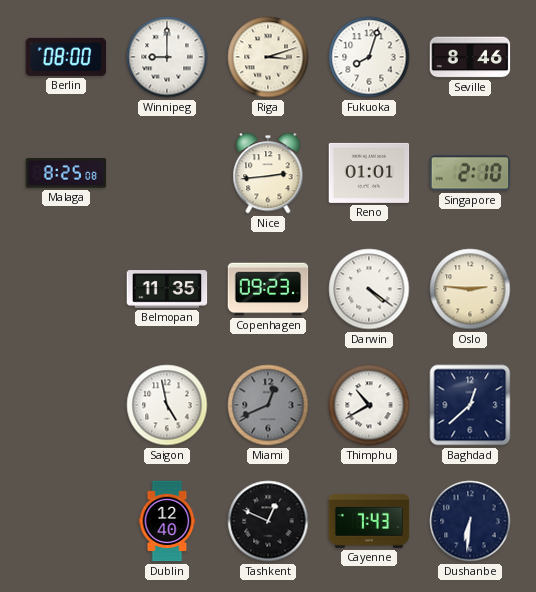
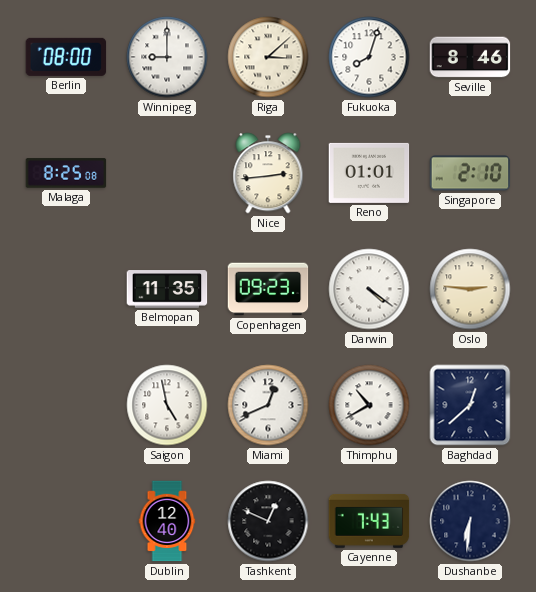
Riga: 3:12 -> 3:08 (268, 57)
Miami dial: grey -> white (268, 405)
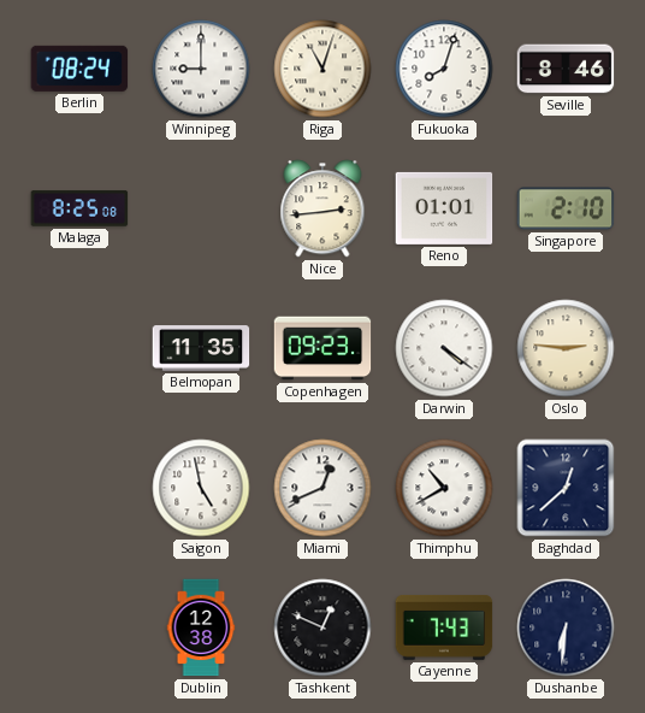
Berlin: 08:00 -> 08:24 (79, 69)
Riga: 3:08 -> 11:03 (322, 69)
Dublin: 12:40 -> 12:38 (201, 627)
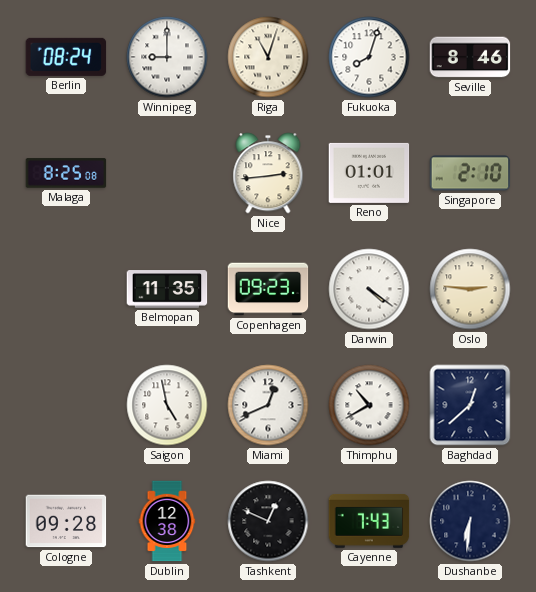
Cologne: none -> 09:28 (66, 521)
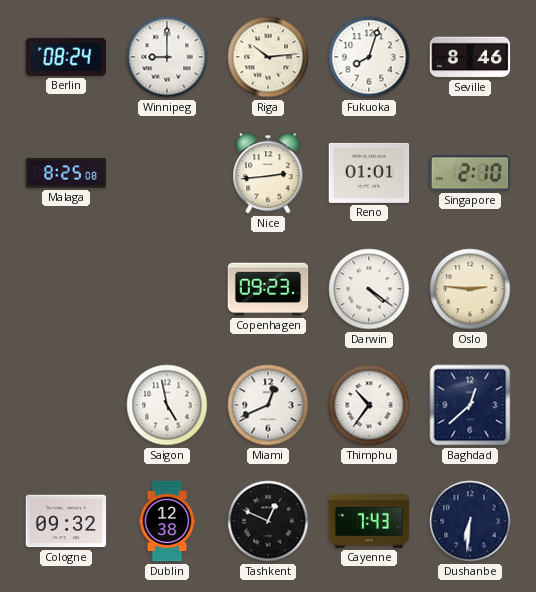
Riga: 11:03 -> 10:14 (268, 57)
Belmopan: 11:35 -> none (167, 289)
Thimphu: 10:40 -> 10:36 (369, 405)
Cologne: 09:28 -> 09:32 (66, 521)
